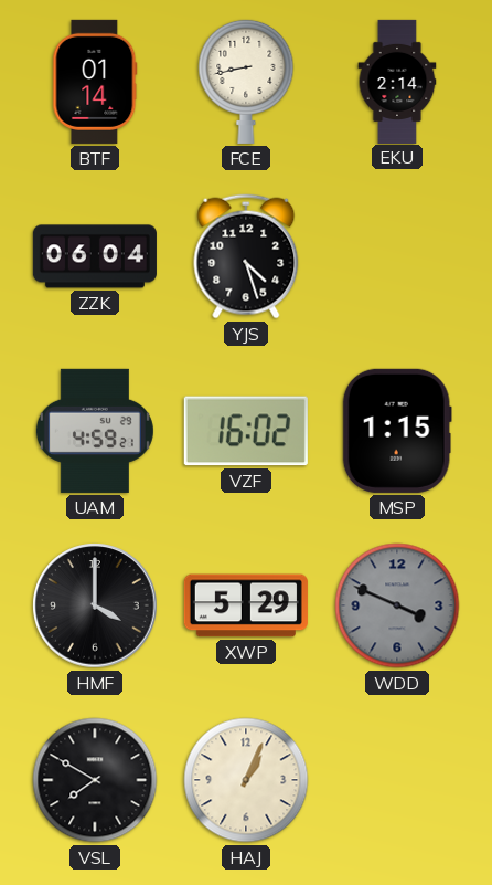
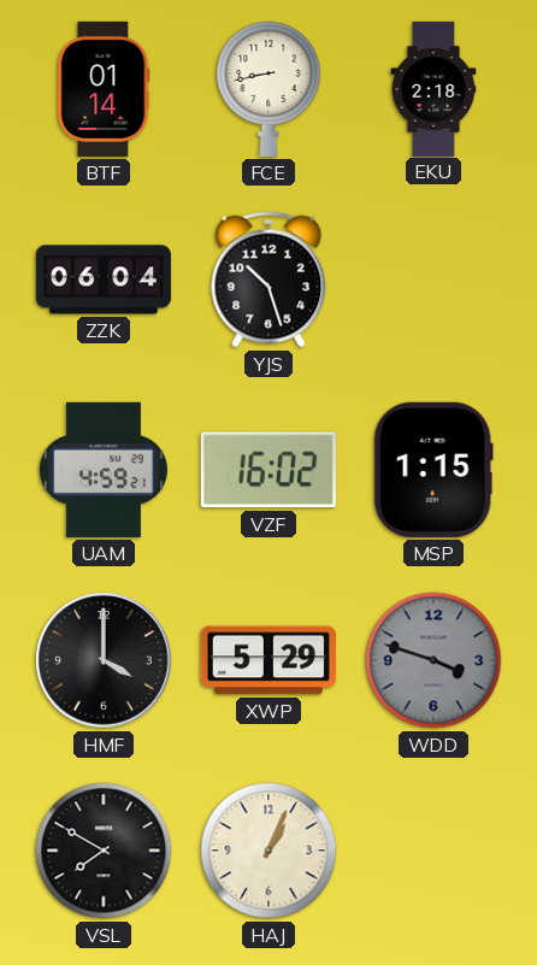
EKU: 2:14 -> 2:18 (433, 88)
YJS: 4:27 -> 10:27 (268, 280)
WDD: 3:49 -> 3:48 (433, 660)
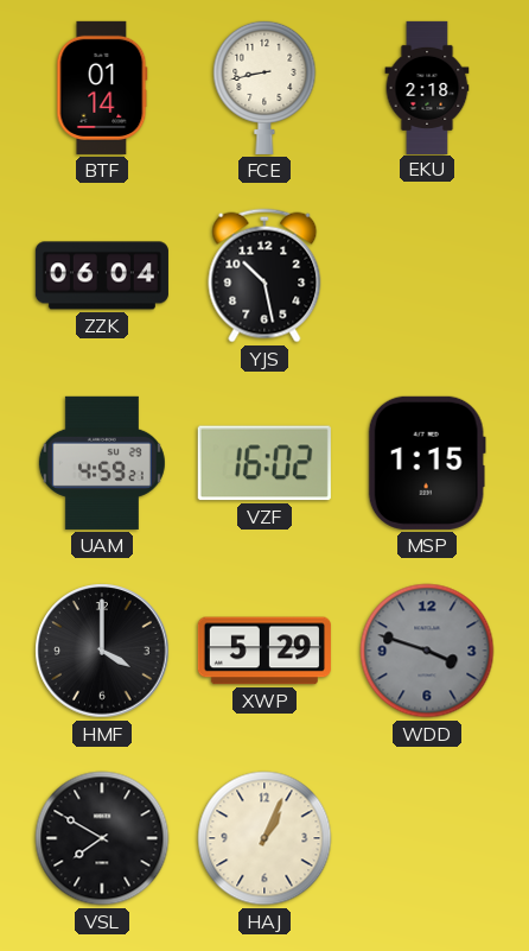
YJS: 10:27 -> 10:28 (264, 275)
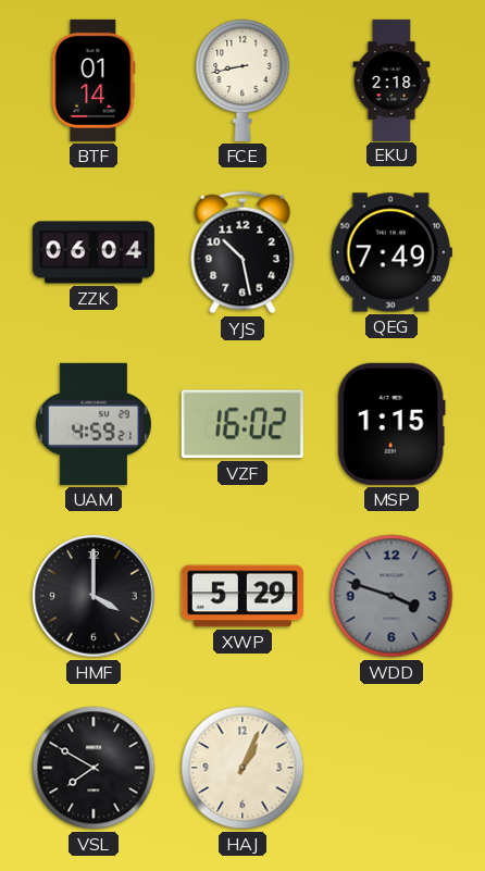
QEG: none -> 7:49 (391, 252)
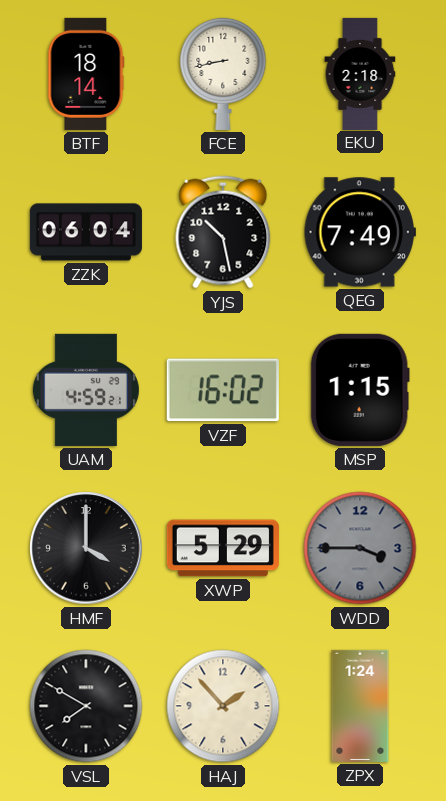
BTF: 01:14 -> 18:14 (86, 74)
WDD: 3:48 -> 3:45 (360, 548)
HAJ: 1:04 -> 1:53 (223, 706)
ZPX: none -> 1:24 (360, 706)
